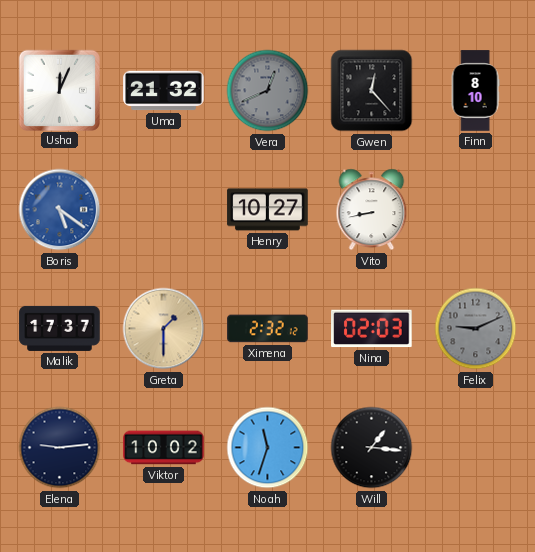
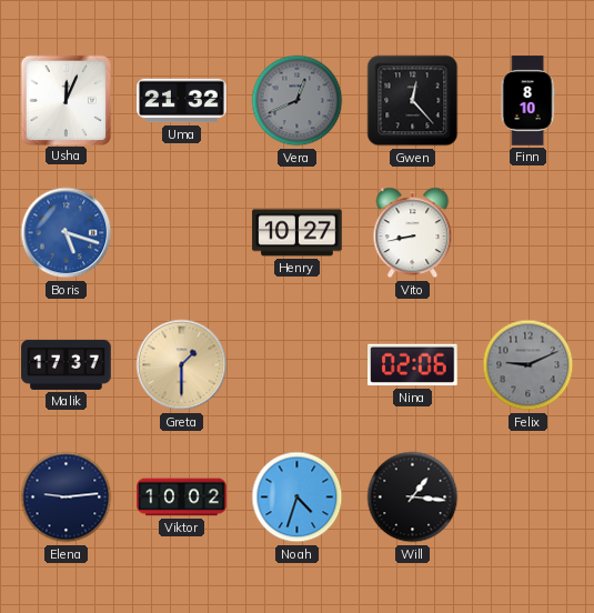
Boris: 5:21 -> 5:18 (67, 233)
Ximena: 2:32 -> none (268, 329)
Nina: 02:03 -> 02:06 (413, 365)
Noah: 11:33 -> 4:33 (298, 498)
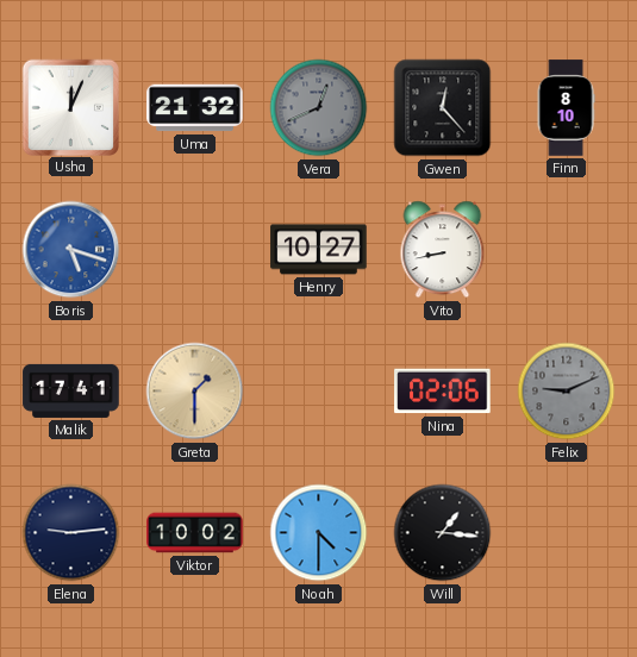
Malik: 17:37 -> 17:41 (71, 390)
Noah: 4:33 -> 4:30 (319, 533)
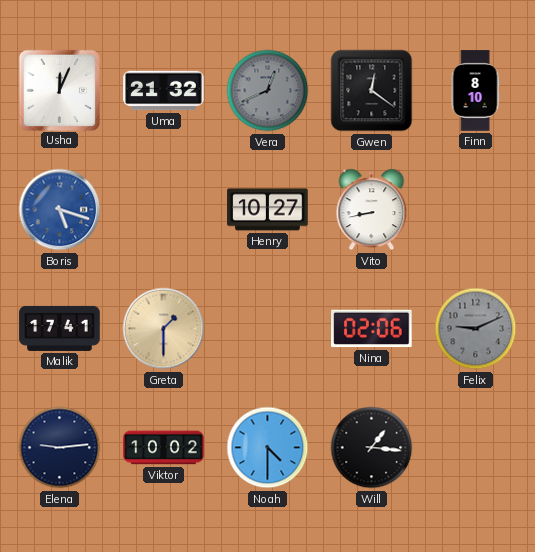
Gwen: 12:23 -> 12:21 (372, 91)
